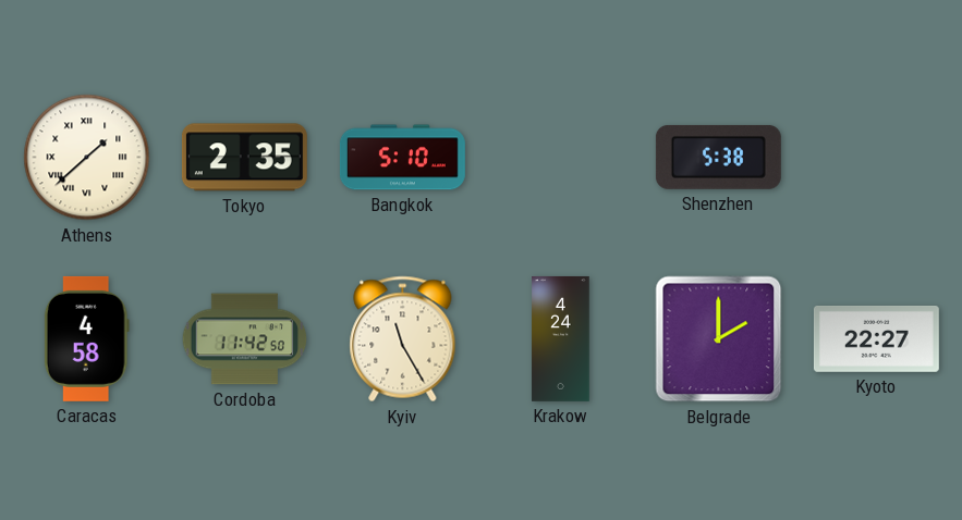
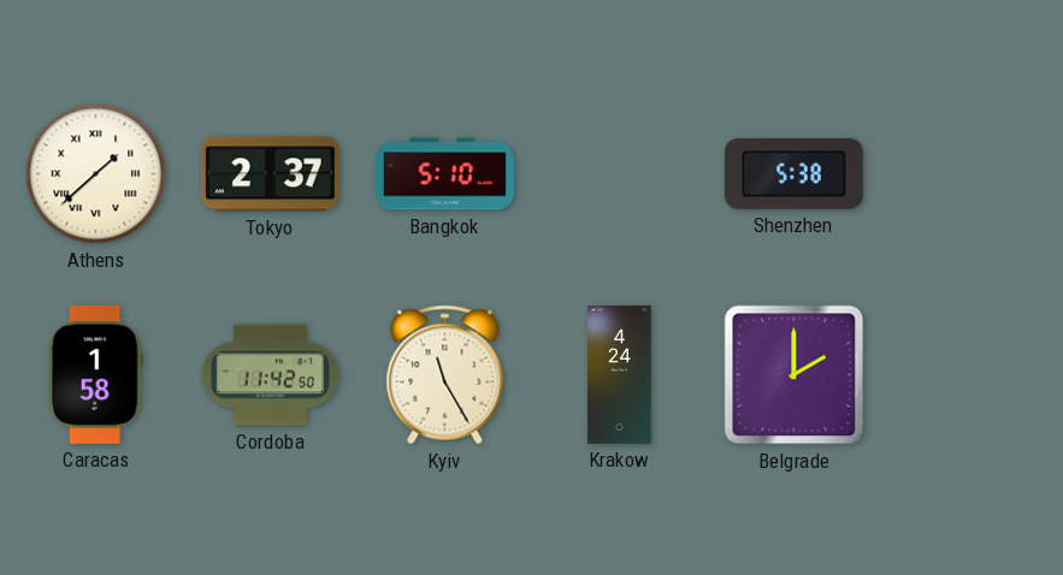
Tokyo: 2:35 -> 2:37 (270, 174)
Caracas: 4:58 -> 1:58 (95, 374)
Kyoto: 22:27 -> none (876, 338)
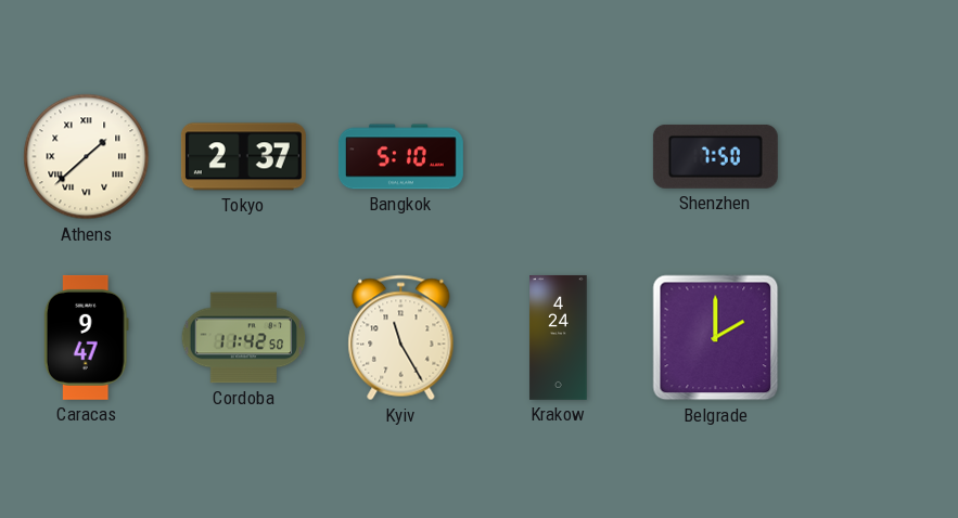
Shenzhen: 5:38 -> 7:50 (715, 156)
Caracas: 1:58 -> 9:47 (86, 337)
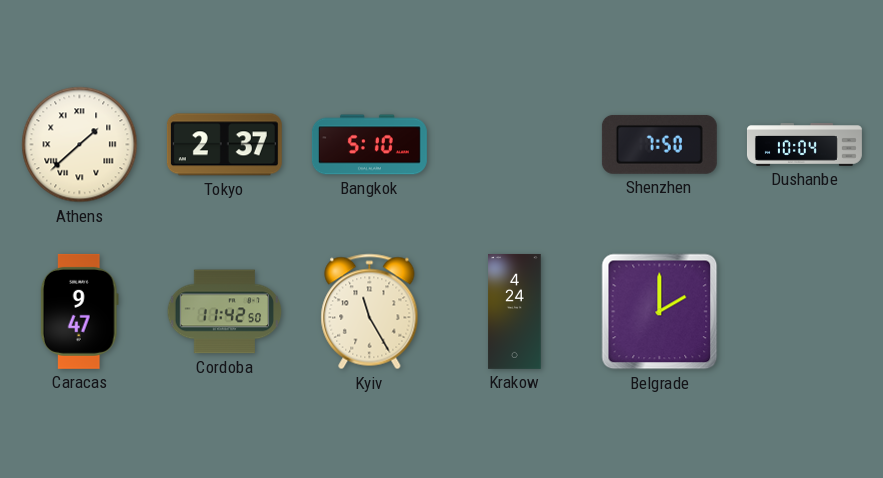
Dushanbe: none -> 10:04 (805, 145)
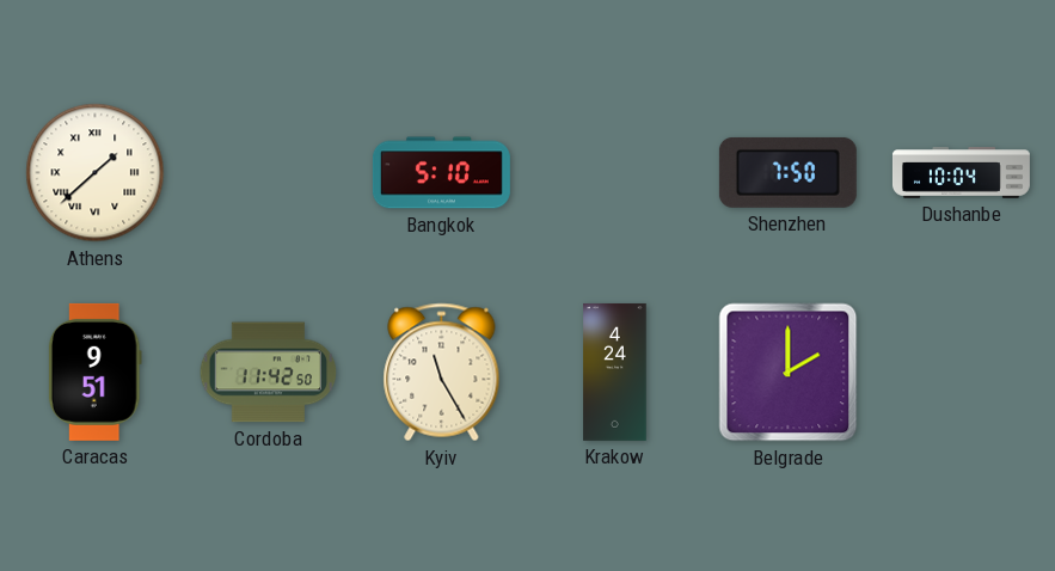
Tokyo: 2:37 -> none (224, 145)
Caracas: 9:47 -> 9:51 (94, 372)
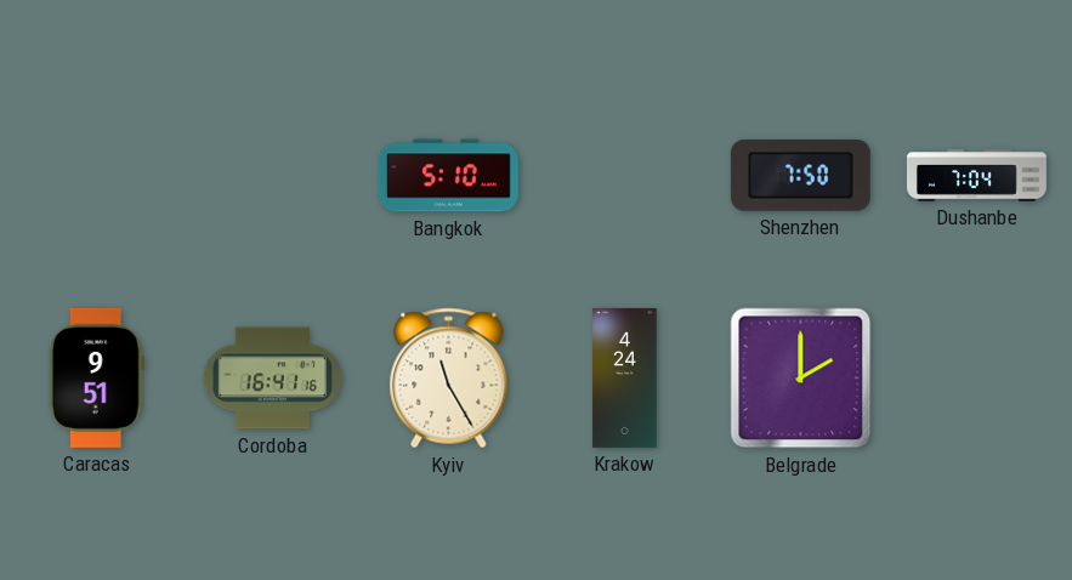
Athens: 1:38 -> none (96, 173)
Dushanbe: 10:04 -> 7:04 (977, 176)
Cordoba: 11:42 -> 16:41 (273, 379)
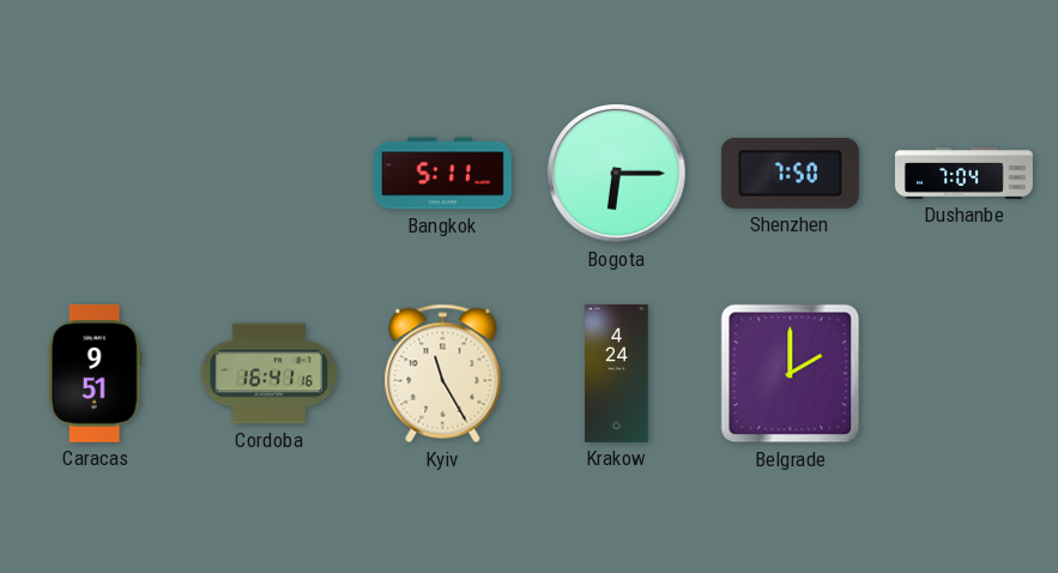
Bangkok: 5:10 -> 5:11 (442, 174)
Bogota: none -> 6:15 (617, 174)
